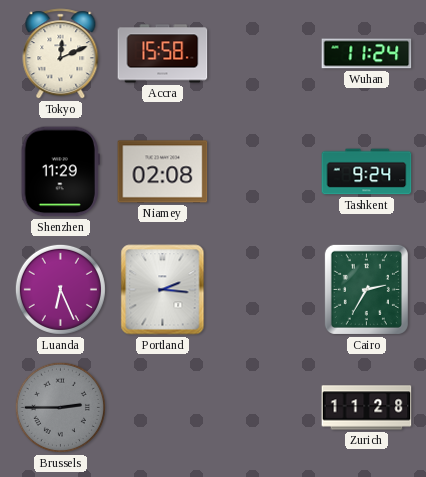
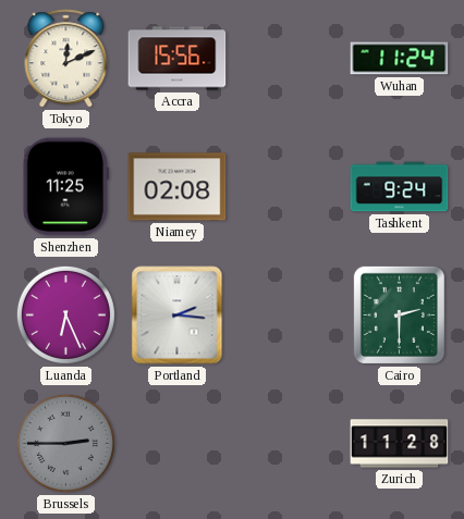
Accra: 15:58 -> 15:56 (178, 59)
Shenzhen: 11:29 -> 11:25 (65, 187)
Cairo: 2:35 -> 2:30 (399, 314)
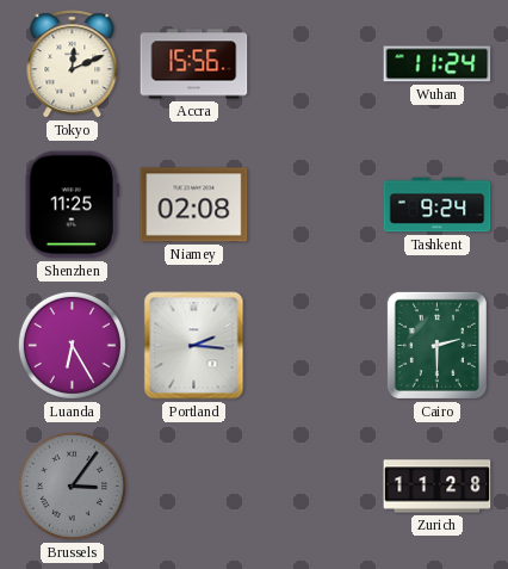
Luanda: 6:26 -> 6:25 (72, 345)
Brussels: 2:45 -> 3:06 (72, 485)
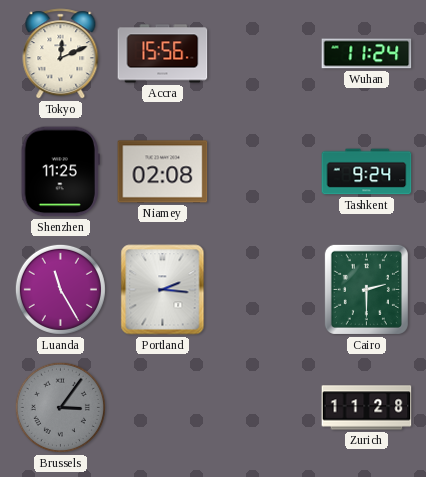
Luanda: 6:25 -> 11:25 (60, 289)
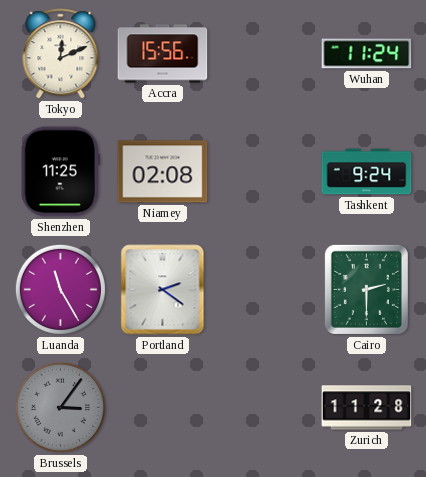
Portland: 2:16 -> 2:21 (163, 290)
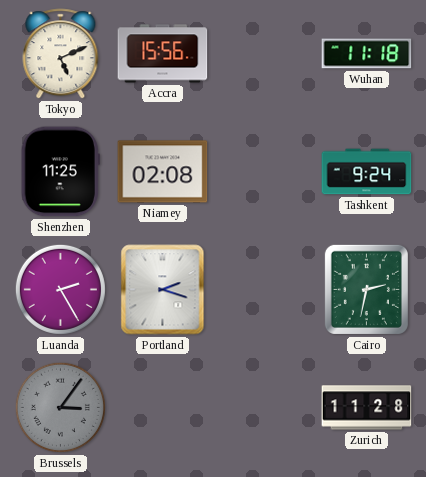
Tokyo: 12:11 -> 5:11 (61, 54)
Wuhan: 11:24 -> 11:18 (367, 54)
Luanda: 11:25 -> 2:25 (60, 289)
Portland: 2:21 -> 2:18 (163, 290)
Cairo: 2:30 -> 2:32 (366, 289)
